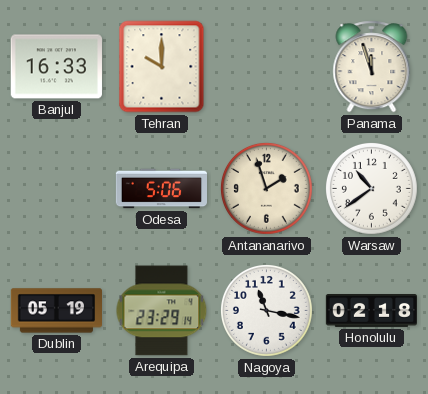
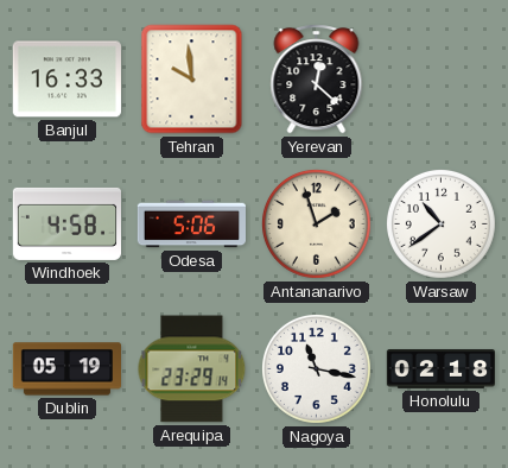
Tehran: 10:00 -> 9:59 (192, 80)
Yerevan: none -> 12:22 (317, 80)
Panama: 11:57 -> none (372, 67)
Windhoek: none -> 4:58 (66, 223)
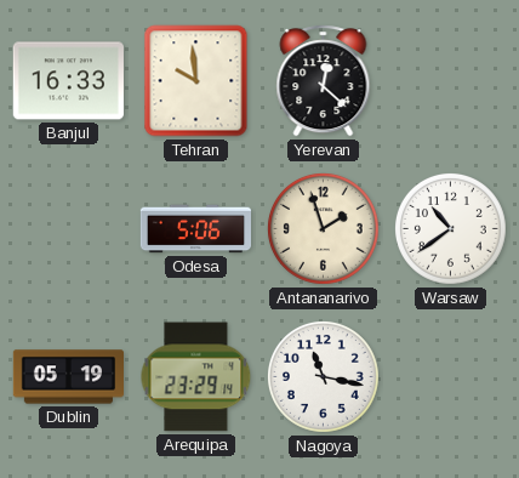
Windhoek: 4:58 -> none (66, 223)
Honolulu: 02:18 -> none (440, 369)
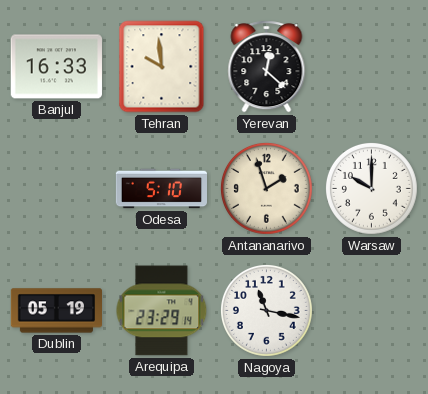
Odesa: 5:06 -> 5:10 (162, 189)
Warsaw: 10:39 -> 10:00 (371, 188)
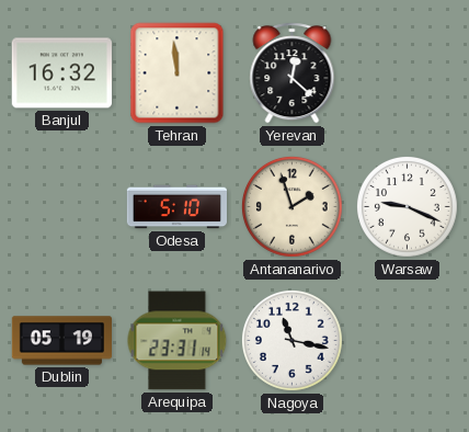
Banjul: 16:33 -> 16:32 (61, 73)
Tehran: 9:59 -> 11:59 (178, 73)
Warsaw: 10:00 -> 9:19 (407, 206)
Arequipa: 23:29 -> 23:31 (178, 341)
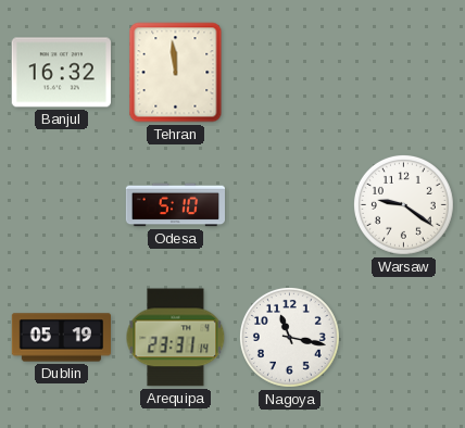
Yerevan: 12:22 -> none (293, 73)
Antananarivo: 1:57 -> none (291, 206)
Warsaw: 9:19 -> 9:21 (403, 204)
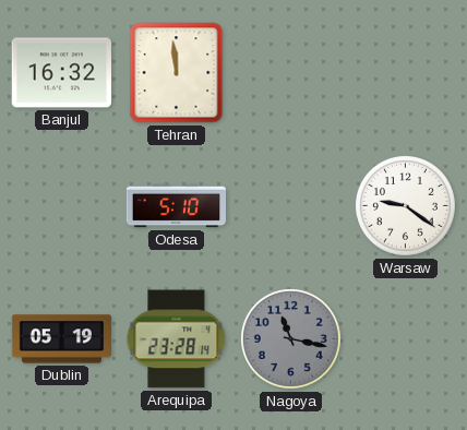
Arequipa: 23:31 -> 23:28 (177, 339)
Nagoya dial: white -> grey (290, 338)
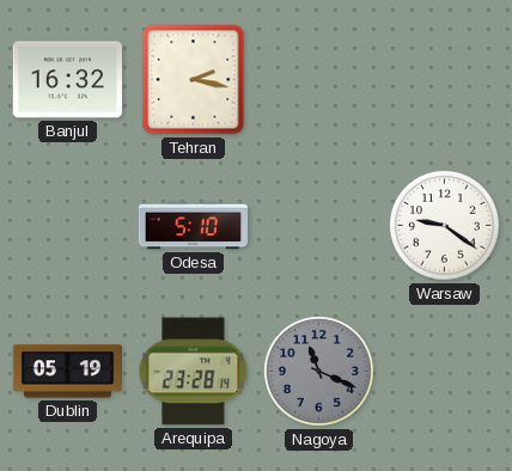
Tehran: 11:59 -> 2:17 (194, 80)
Nagoya: 11:17 -> 11:19 (318, 371)
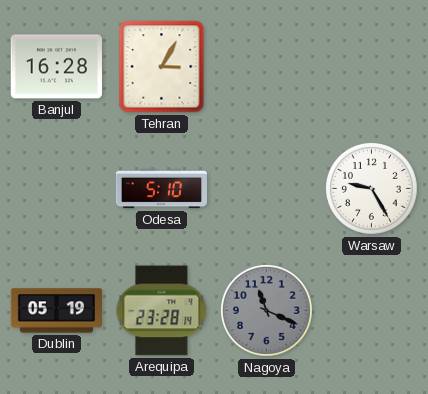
Banjul: 16:32 -> 16:28 (56, 67)
Tehran: 2:17 -> 3:05 (162, 67)
Warsaw: 9:21 -> 9:25 (371, 188)
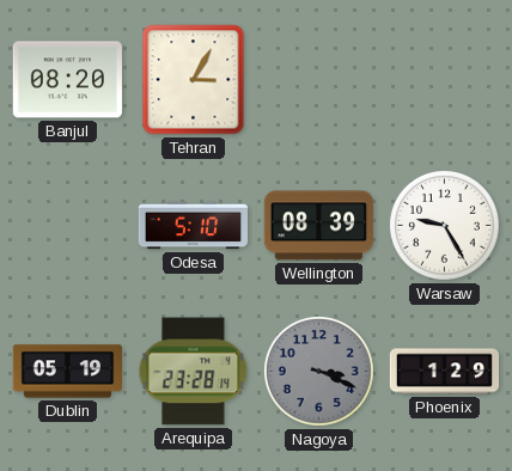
Banjul: 16:28 -> 08:20 (67, 80)
Wellington: none -> 08:39 (318, 226)
Nagoya: 11:19 -> 3:19 (318, 371)
Phoenix: none -> 1:29 (445, 372)
